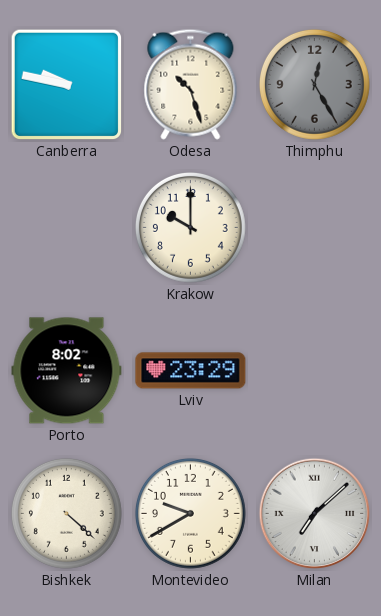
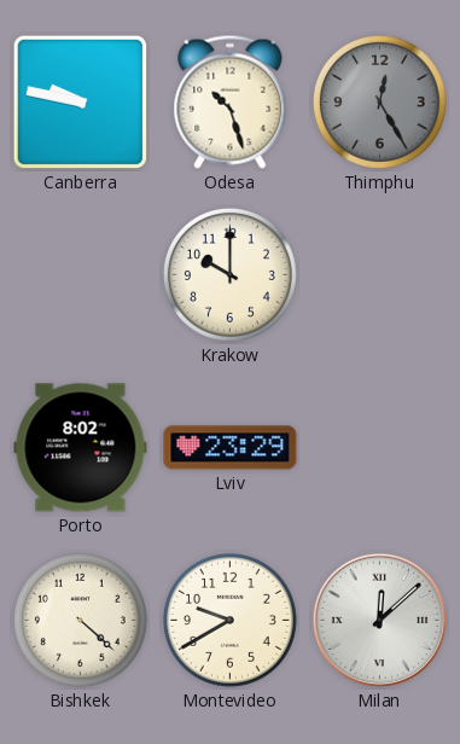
Milan: 7:08 -> 12:08 (380, 621)
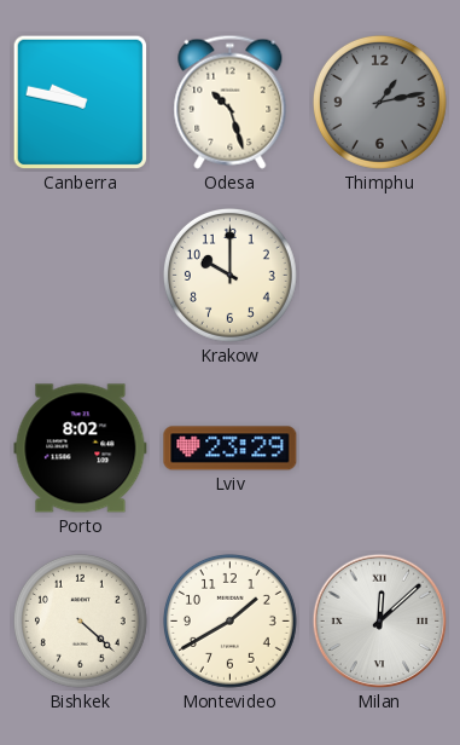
Thimphu: 12:25 -> 1:13 (379, 102)
Montevideo: 9:40 -> 1:40 (229, 620)
